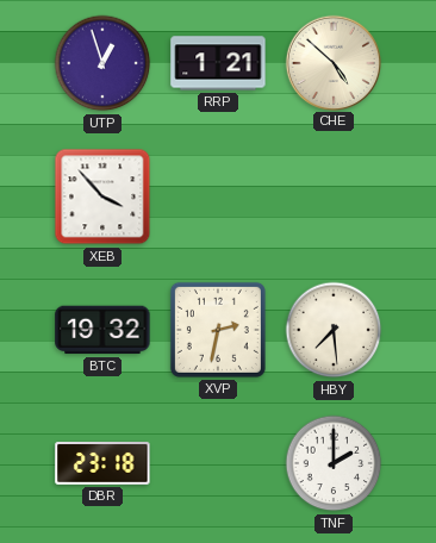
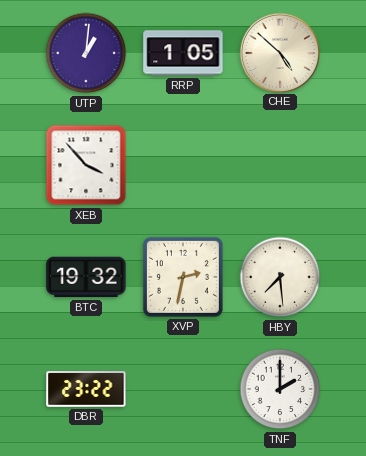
UTP: 12:57 -> 1:01 (86, 53)
RRP: 1:21 -> 1:05 (183, 53)
DBR: 23:18 -> 23:22 (86, 389)
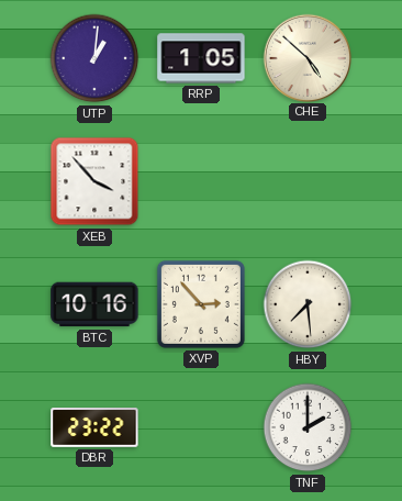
BTC: 19:32 -> 10:16 (94, 304)
XVP: 2:32 -> 2:53 (201, 304)
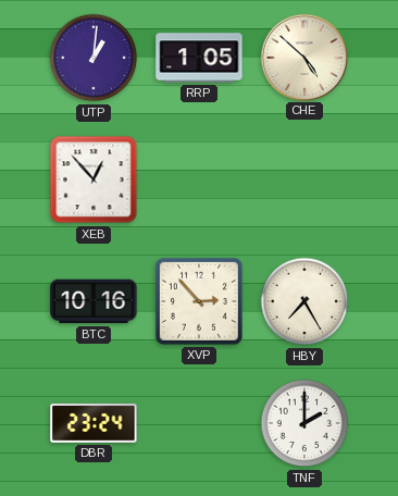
XEB: 3:53 -> 12:53 (94, 179)
HBY: 7:29 -> 7:25 (304, 301)
DBR: 23:22 -> 23:24 (94, 423)
